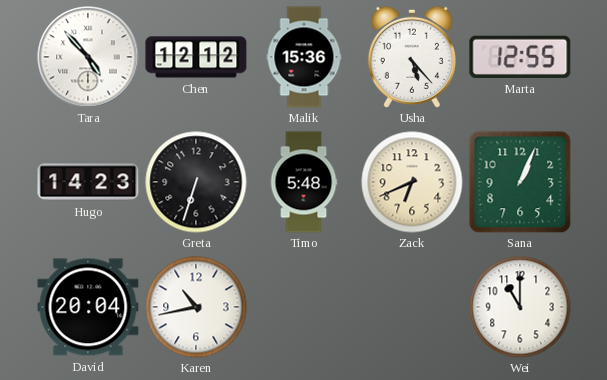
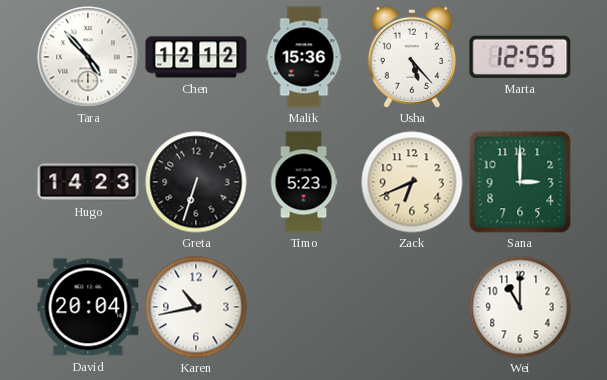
Timo: 5:48 -> 5:23 (304, 182)
Sana: 1:04 -> 3:00 (520, 182)
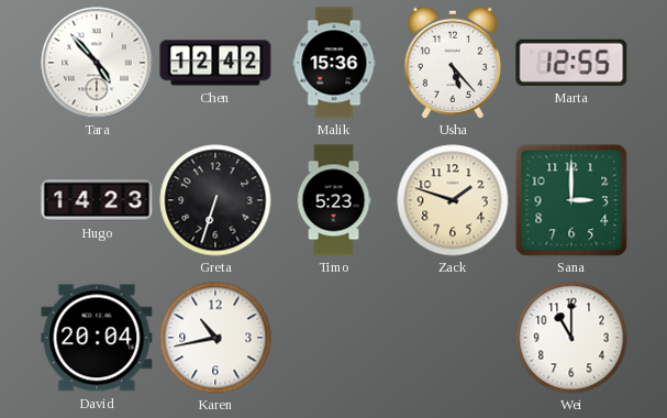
Chen: 12:12 -> 12:42 (215, 63)
Zack: 6:41 -> 1:48 (453, 200)
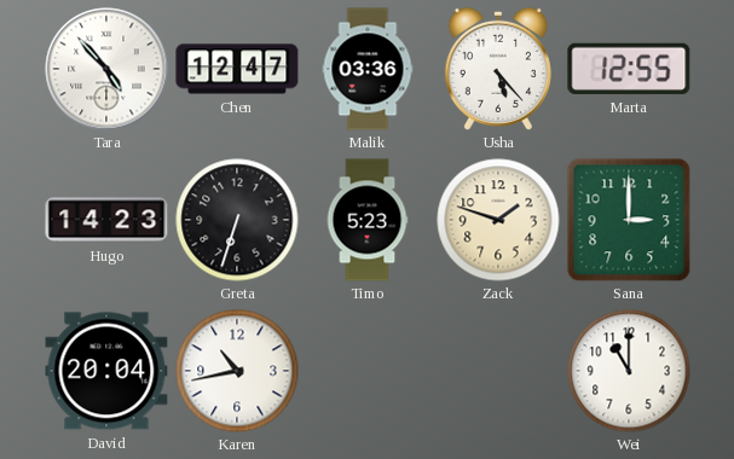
Chen: 12:42 -> 12:47 (237, 69)
Malik: 15:36 -> 03:36 (368, 69)
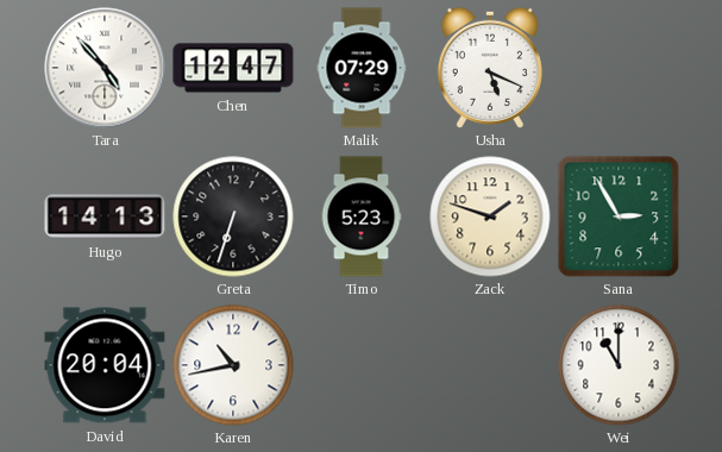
Malik: 03:36 -> 07:29 (362, 68)
Usha: 5:23 -> 5:19 (490, 68)
Marta: 12:55 -> none (629, 69)
Hugo: 14:23 -> 14:13 (105, 216)
Sana: 3:00 -> 2:55 (619, 216)
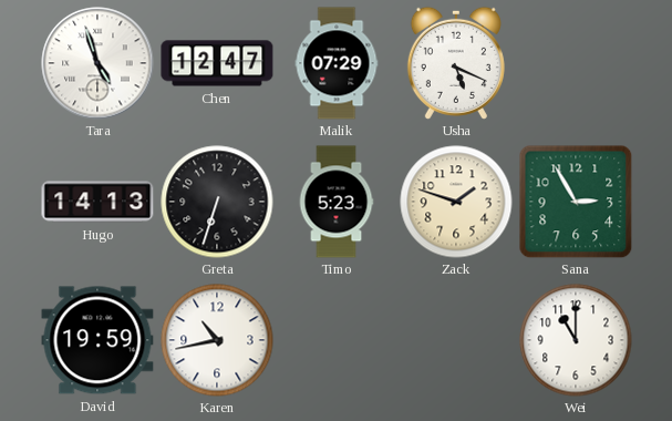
Tara: 4:53 -> 4:57 (97, 63)
David: 20:04 -> 19:59 (97, 340)
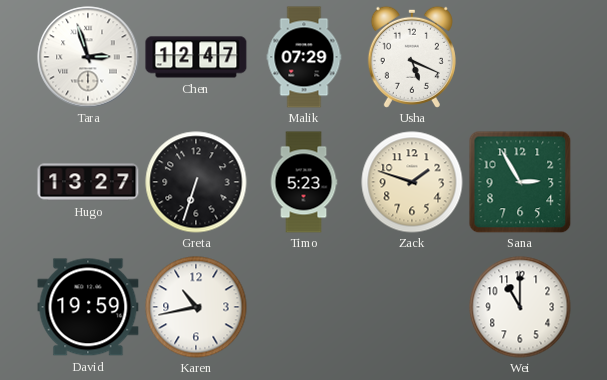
Tara: 4:57 -> 2:57 (88, 57)
Hugo: 14:13 -> 13:27 (88, 182)
